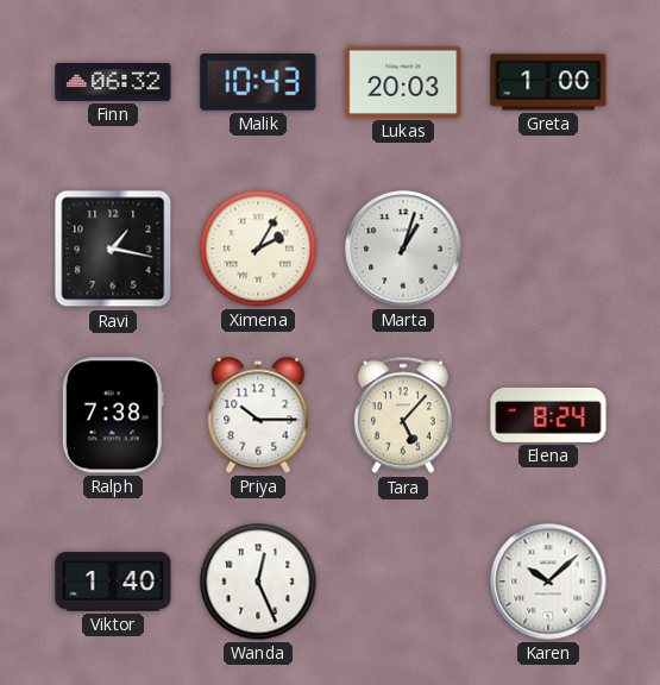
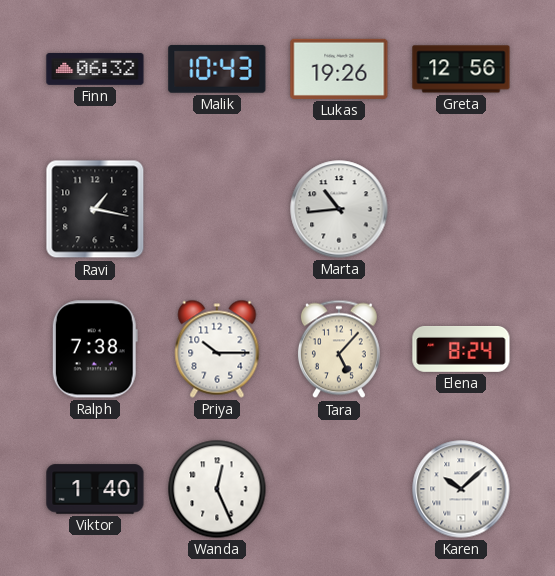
Lukas: 20:03 -> 19:26 (339, 69)
Greta: 1:00 -> 12:56 (461, 69)
Ximena: 2:05 -> none (258, 249)
Marta: 1:03 -> 10:44 (339, 209)
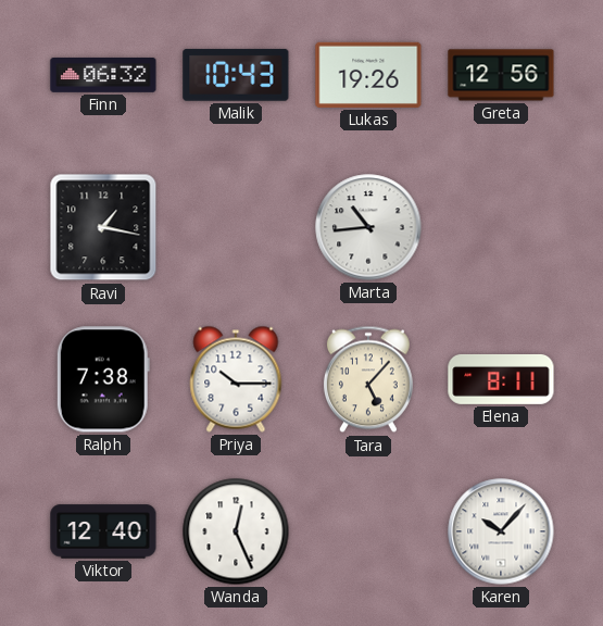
Elena: 8:24 -> 8:11 (501, 379)
Viktor: 1:40 -> 12:40 (103, 531)
Karen: 10:08 -> 10:07 (501, 531)
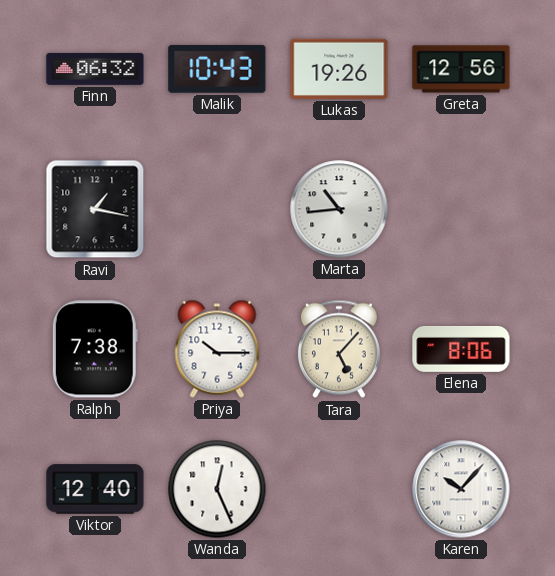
Elena: 8:11 -> 8:06 (461, 349)
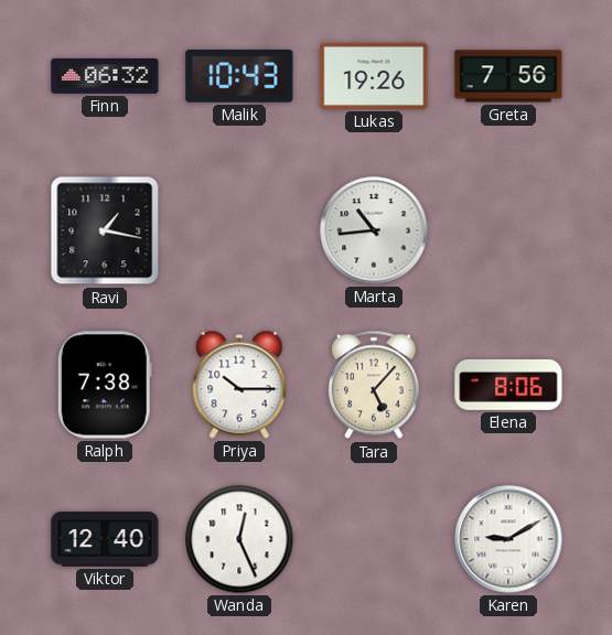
Greta: 12:56 -> 7:56 (508, 76)
Karen: 10:07 -> 9:10 (508, 539)
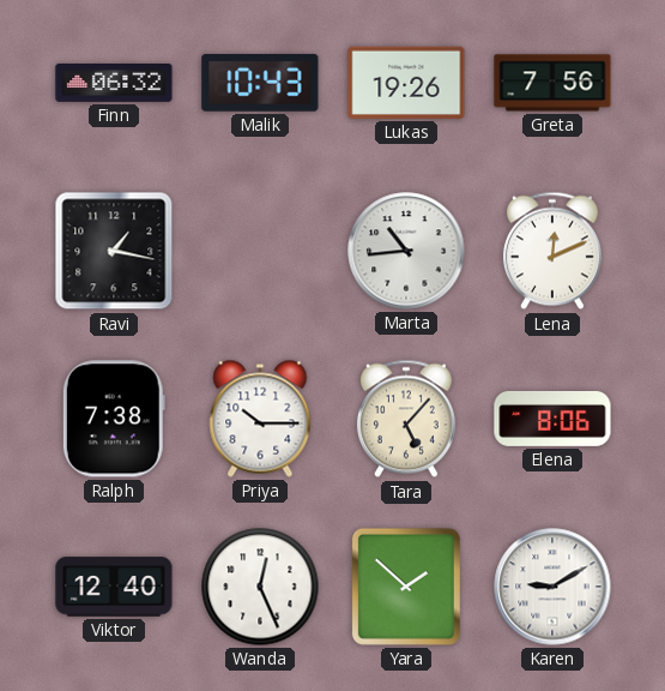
Lena: none -> 12:11 (552, 251)
Yara: none -> 1:52 (406, 587)
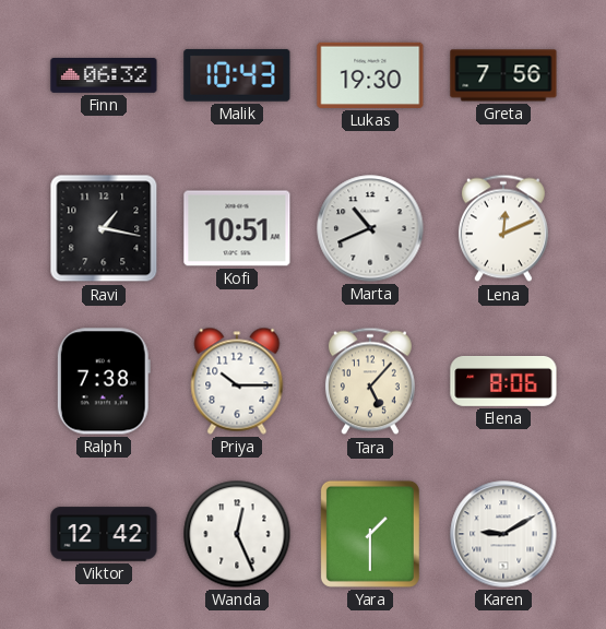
Lukas: 19:26 -> 19:30 (370, 75)
Kofi: none -> 10:51 (237, 228)
Marta: 10:44 -> 10:41 (370, 228)
Viktor: 12:40 -> 12:42 (104, 534)
Yara: 1:52 -> 1:30 (370, 534)
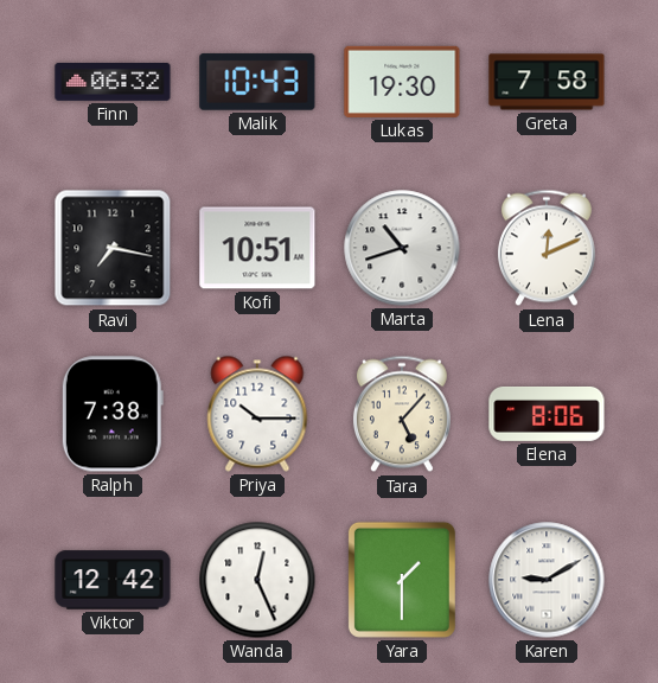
Greta: 7:56 -> 7:58 (547, 82)
Ravi: 1:17 -> 7:17 (113, 248)
Marta: 10:41 -> 10:42 (402, 248)
